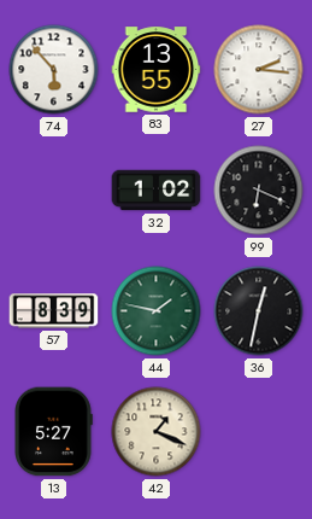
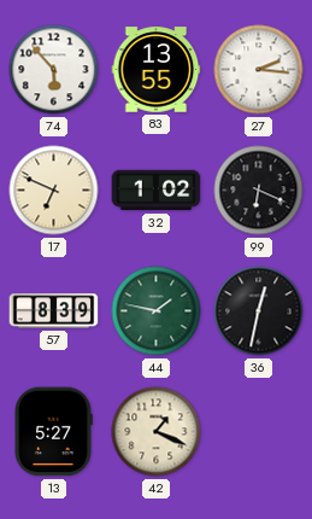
17: none -> 6:49 (54, 191)
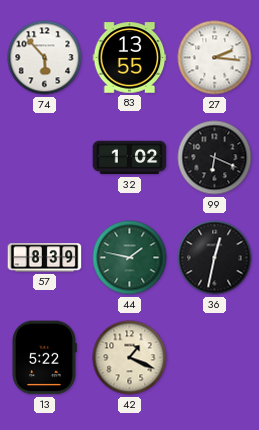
17: 6:49 -> none (54, 191)
13: 5:27 -> 5:22 (45, 358)
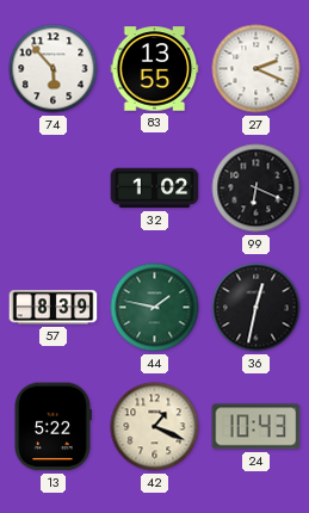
27: 2:16 -> 2:19 (257, 69)
24: none -> 10:43 (257, 427)
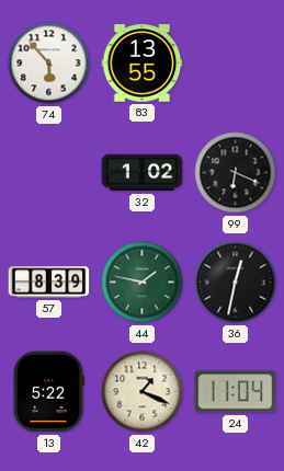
27: 2:19 -> none (257, 69)
24: 10:43 -> 11:04 (236, 392)
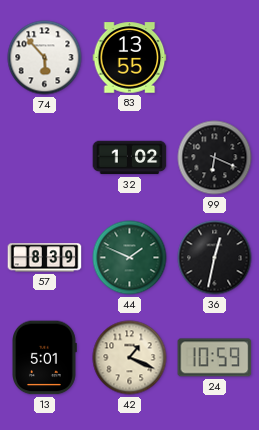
44: 1:47 -> 1:49 (130, 258)
13: 5:22 -> 5:01 (45, 358)
24: 11:04 -> 10:59 (215, 358)
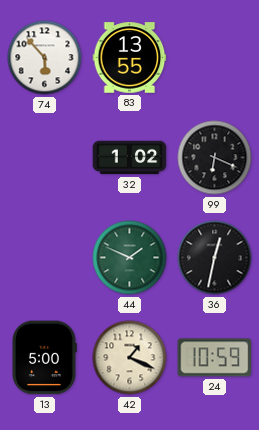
57: 8:39 -> none (45, 258)
13: 5:01 -> 5:00 (45, 358)
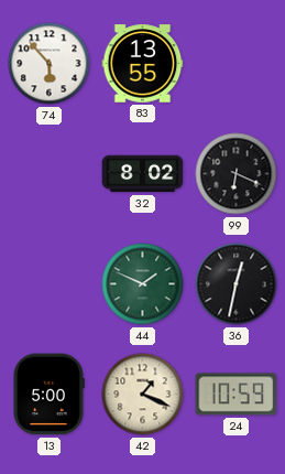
32: 1:02 -> 8:02 (143, 174)
